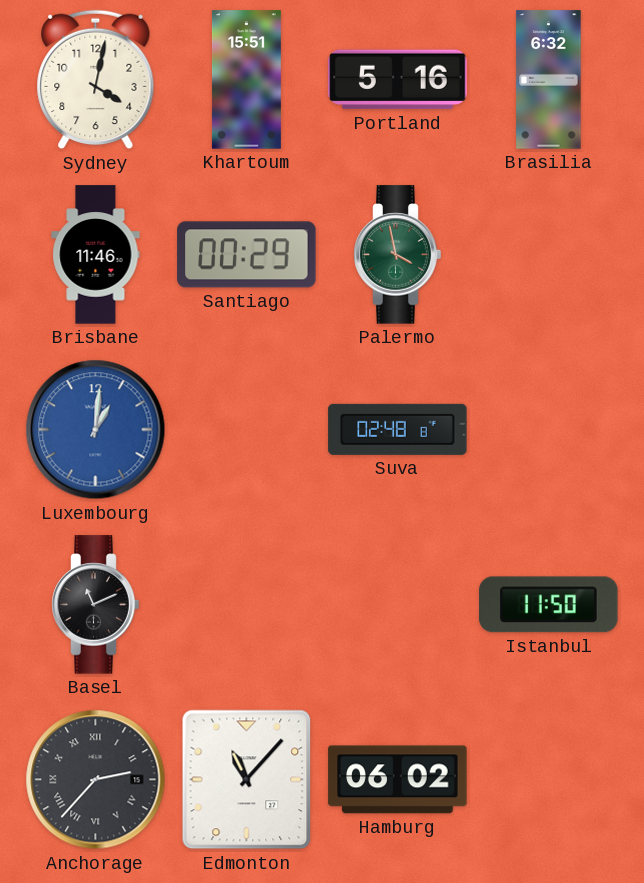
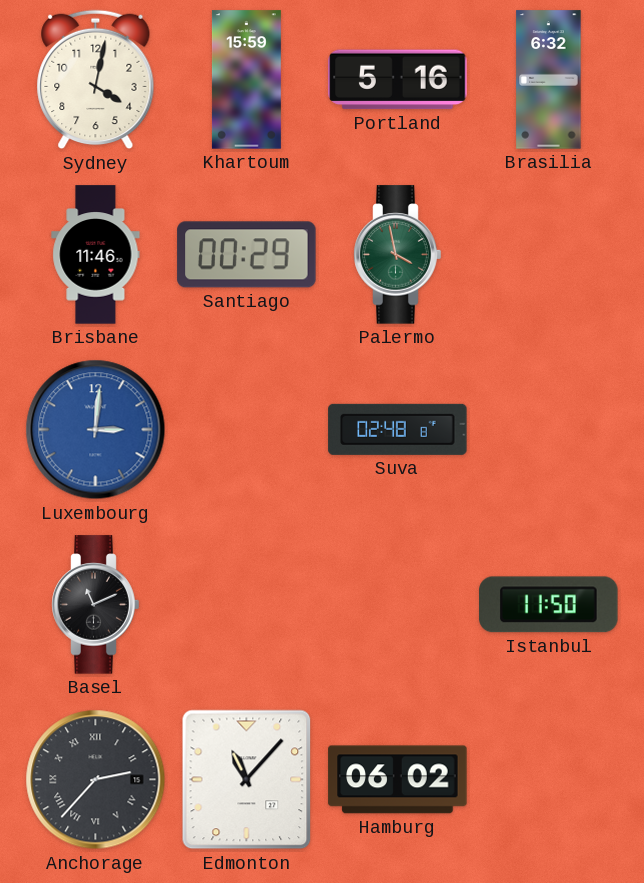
Khartoum: 15:51 -> 15:59 (246, 80)
Luxembourg: 1:01 -> 3:01 (96, 430)
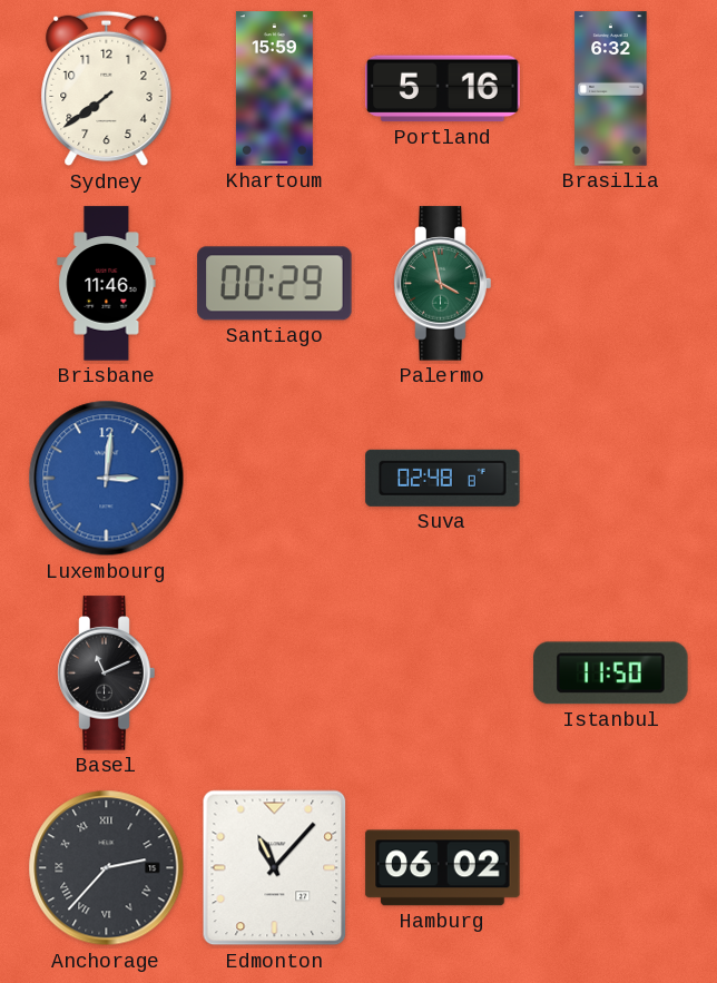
Sydney: 4:02 -> 7:39 (107, 89)
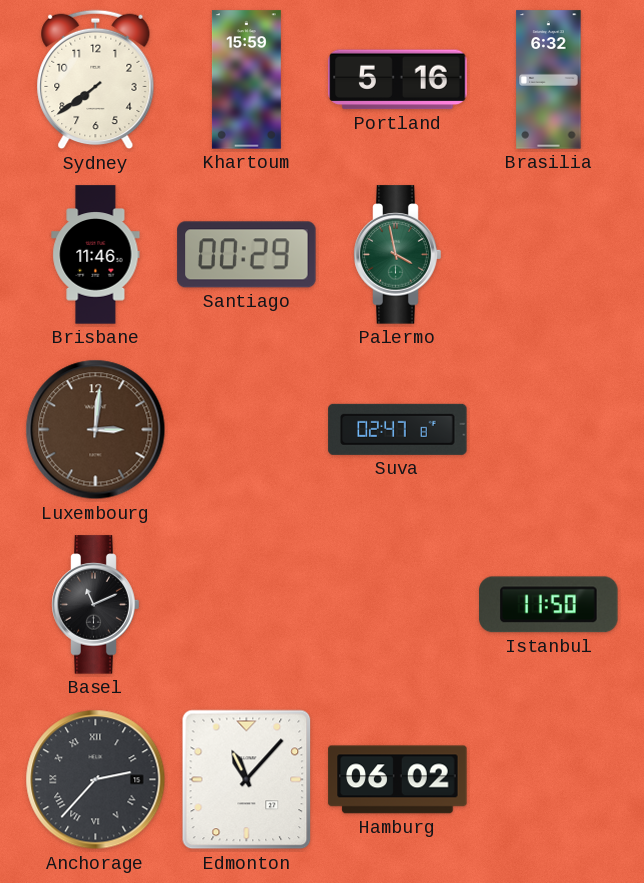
Luxembourg dial: blue -> brown (96, 430)
Suva: 02:48 -> 02:47 (398, 429)
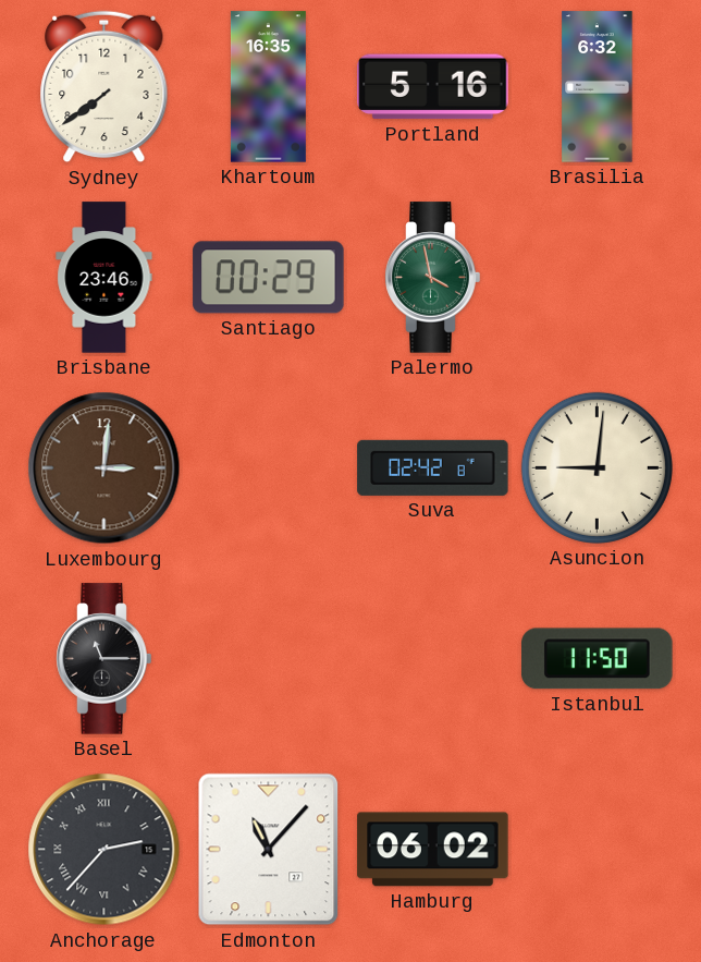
Khartoum: 15:59 -> 16:35 (268, 87)
Brisbane: 11:46 -> 23:46 (104, 278)
Suva: 02:47 -> 02:42 (433, 467)
Asuncion: none -> 9:01 (597, 467)
Basel: 11:11 -> 11:15 (104, 659)
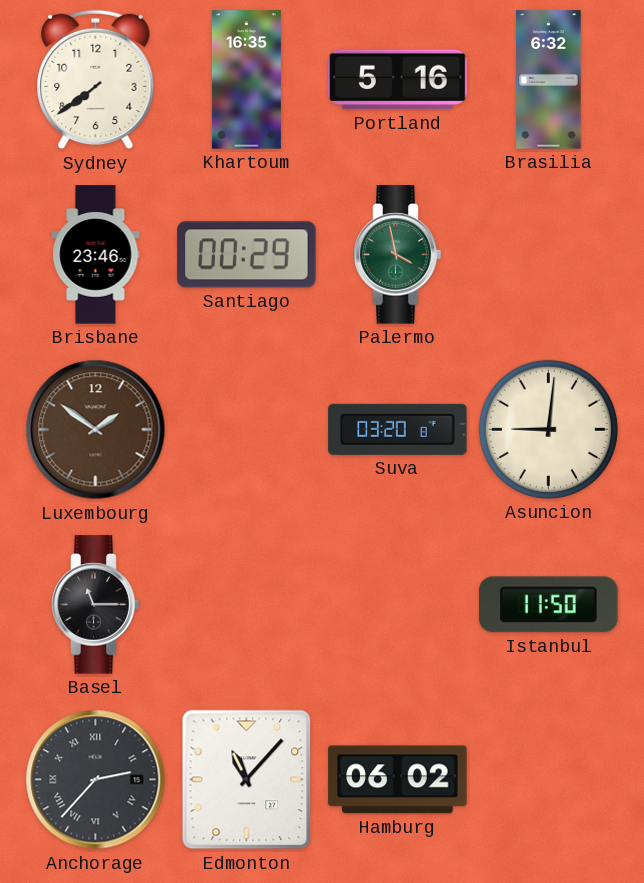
Luxembourg: 3:01 -> 1:51 (96, 430)
Suva: 02:42 -> 03:20 (398, 429)
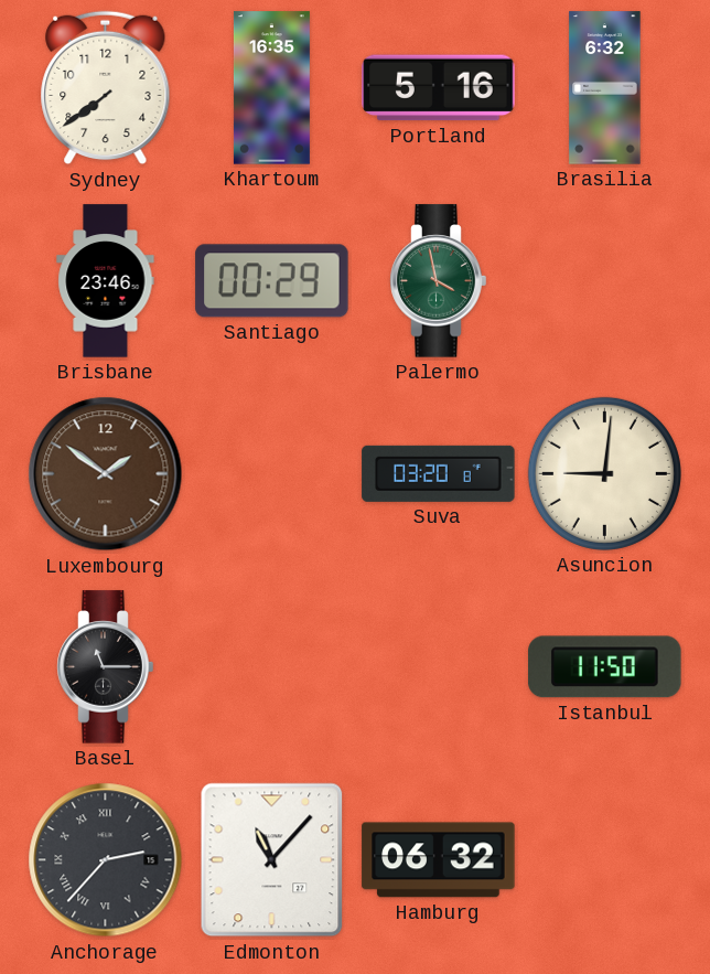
Hamburg: 06:02 -> 06:32 (439, 860)
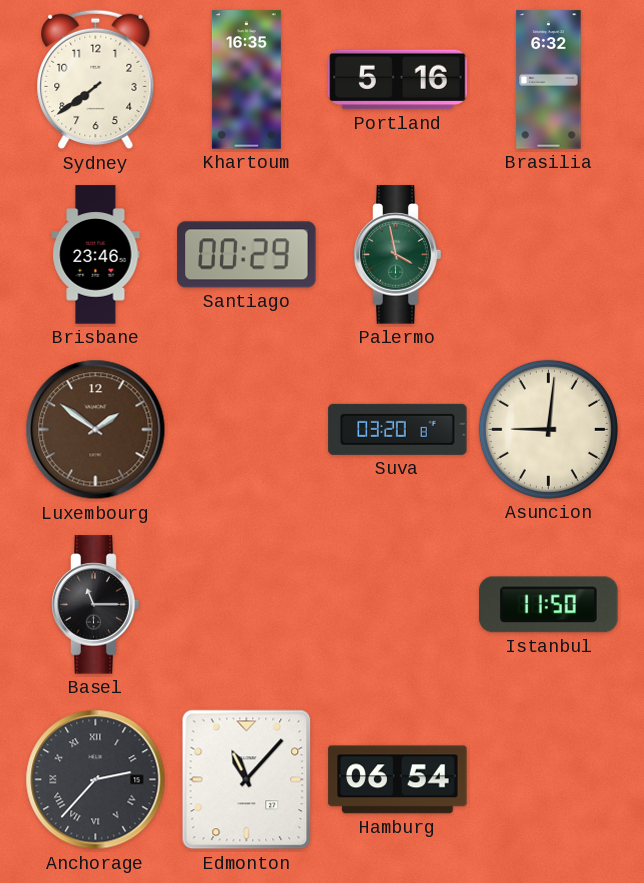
Hamburg: 06:32 -> 06:54 (398, 780)
